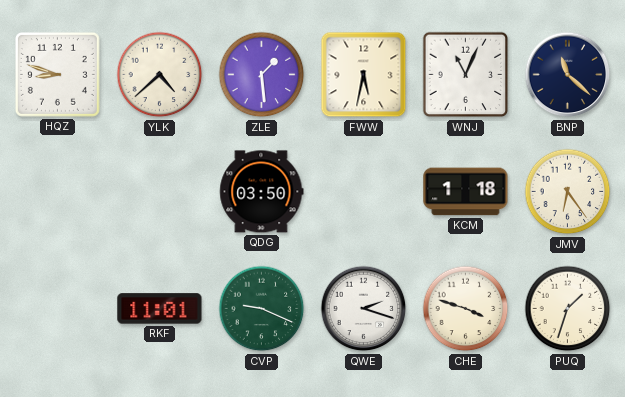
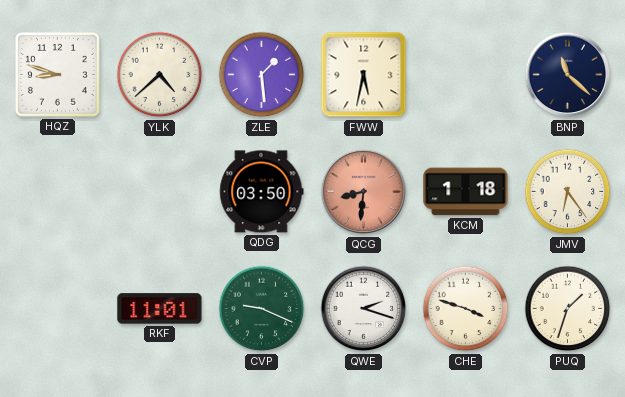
WNJ: 11:04 -> none (466, 75)
QCG: none -> 8:31 (364, 192)
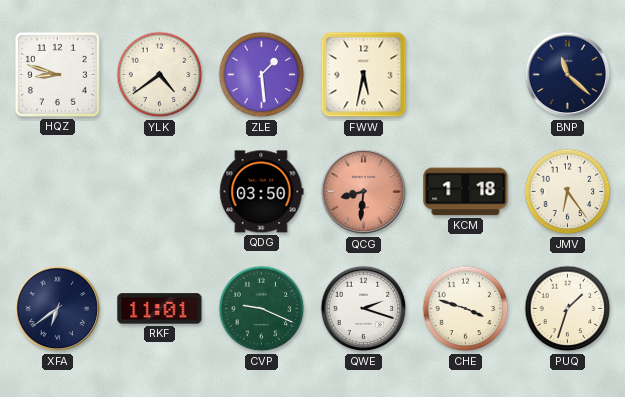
YLK: 4:38 -> 4:39 (160, 75)
XFA: none -> 6:39 (58, 309)
